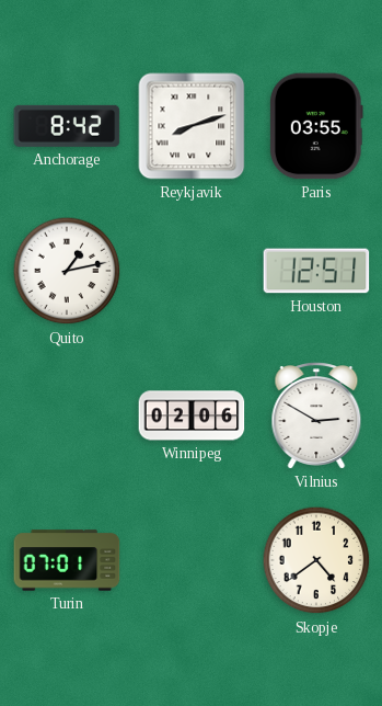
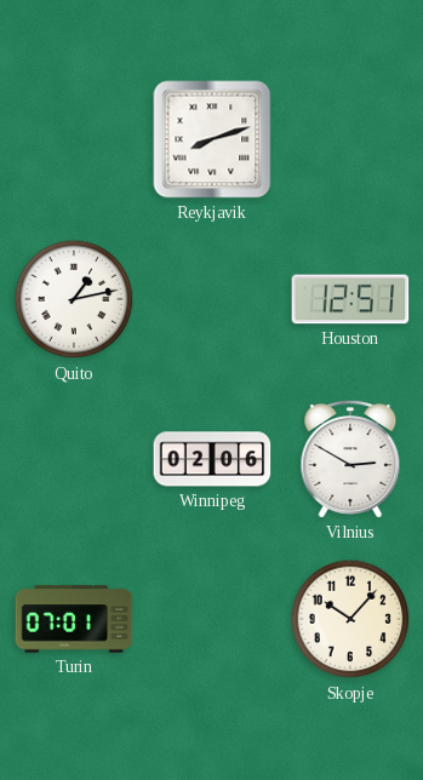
Anchorage: 8:42 -> none (67, 126)
Paris: 03:55 -> none (316, 126)
Skopje: 4:39 -> 10:07 (350, 619)
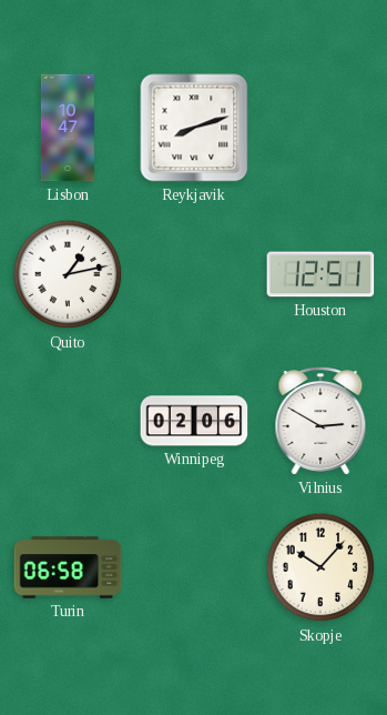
Lisbon: none -> 10:47 (68, 128)
Turin: 07:01 -> 06:58 (68, 567)
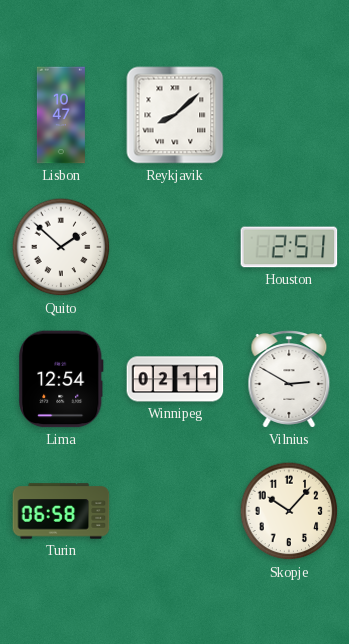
Reykjavik: 8:12 -> 8:08 (175, 115)
Quito: 1:13 -> 1:52 (61, 247)
Houston: 12:51 -> 2:51 (289, 247)
Lima: none -> 12:54 (61, 379)
Winnipeg: 02:06 -> 02:11 (175, 379)
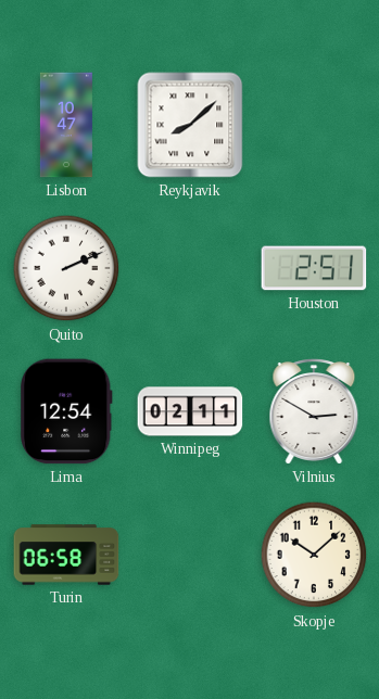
Quito: 1:52 -> 2:11 (66, 268)
Skopje: 10:07 -> 10:08 (314, 555)
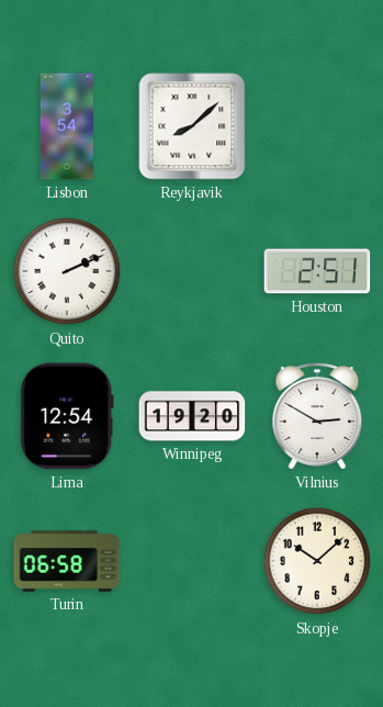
Lisbon: 10:47 -> 3:54 (67, 126)
Winnipeg: 02:11 -> 19:20 (192, 416)
